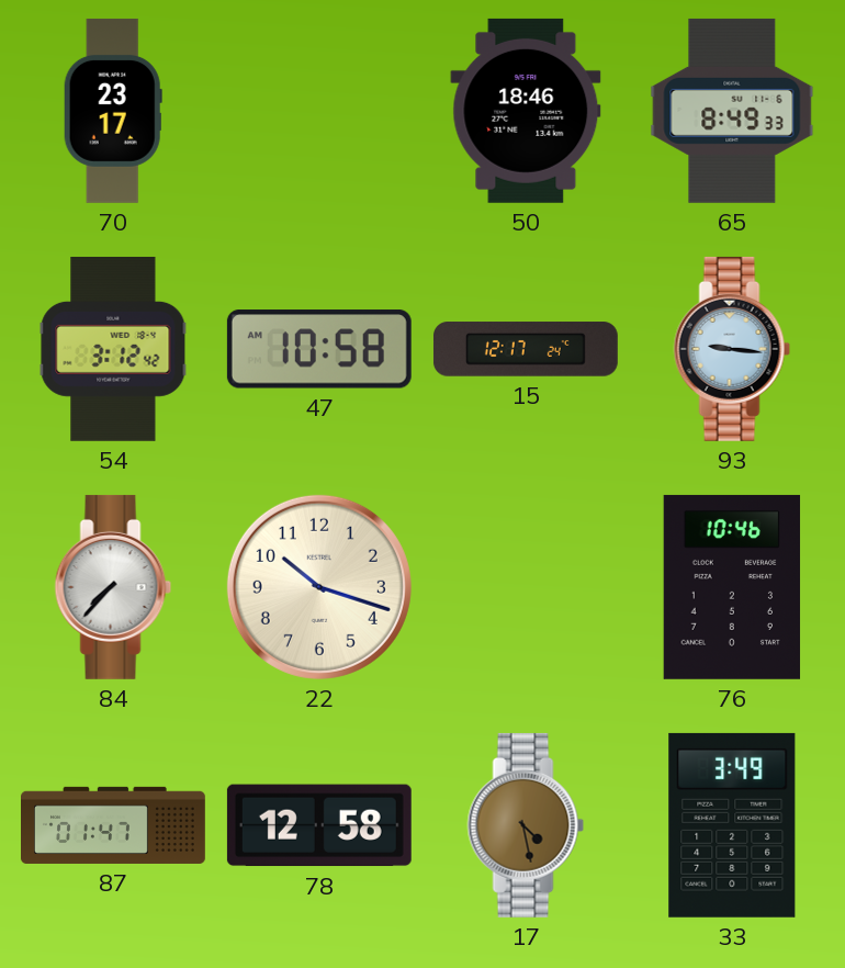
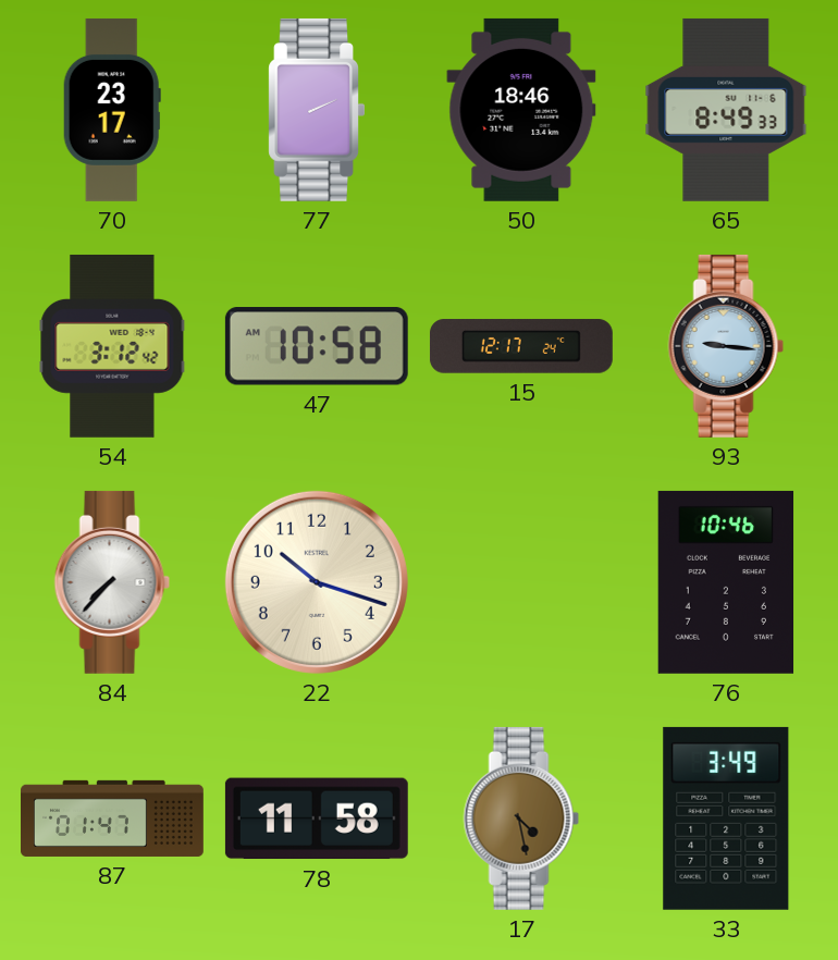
77: none -> 2:11 (316, 110)
78: 12:58 -> 11:58 (317, 819)
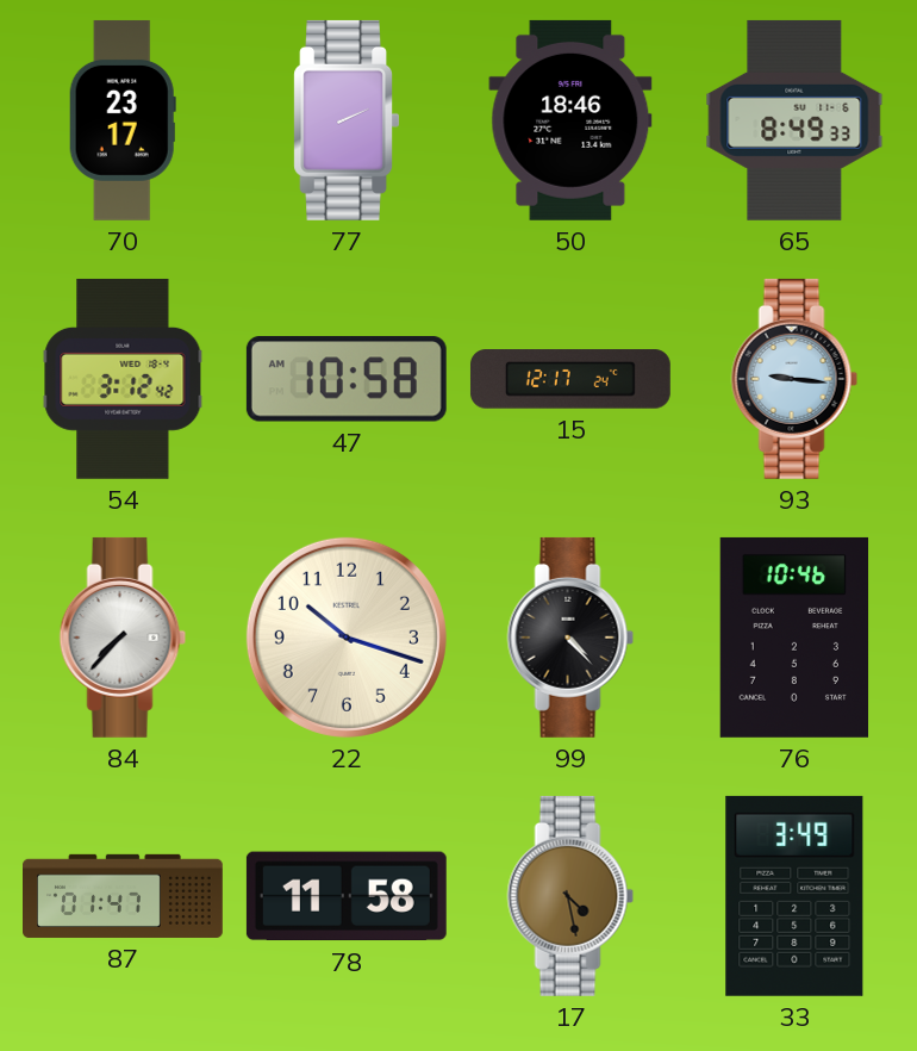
99: none -> 4:23 (570, 638)
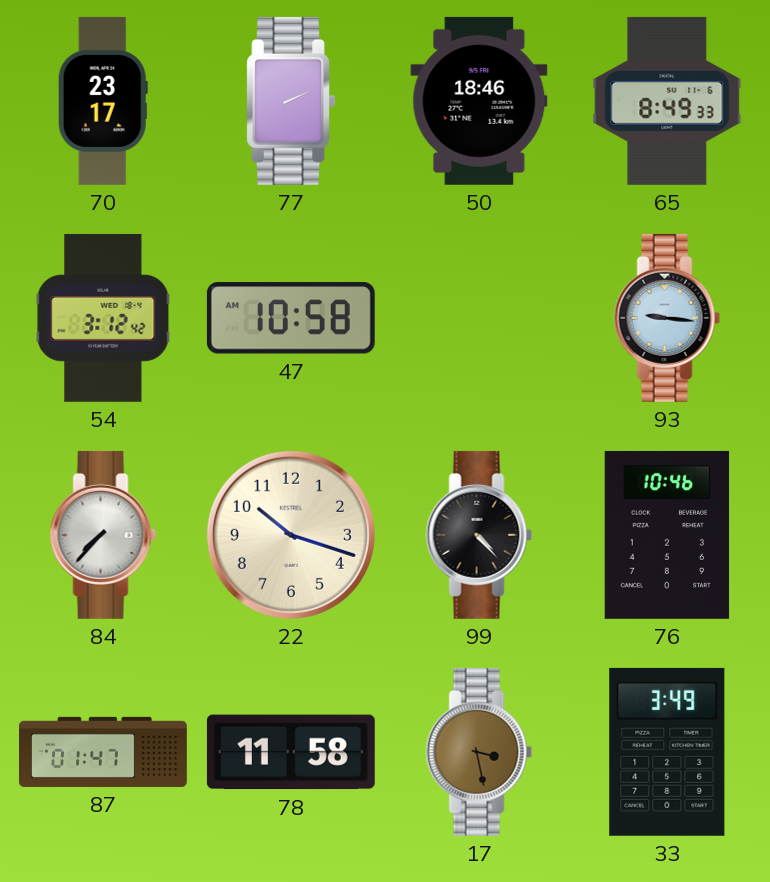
15: 12:17 -> none (570, 379)
17: 4:28 -> 3:28 (479, 752)
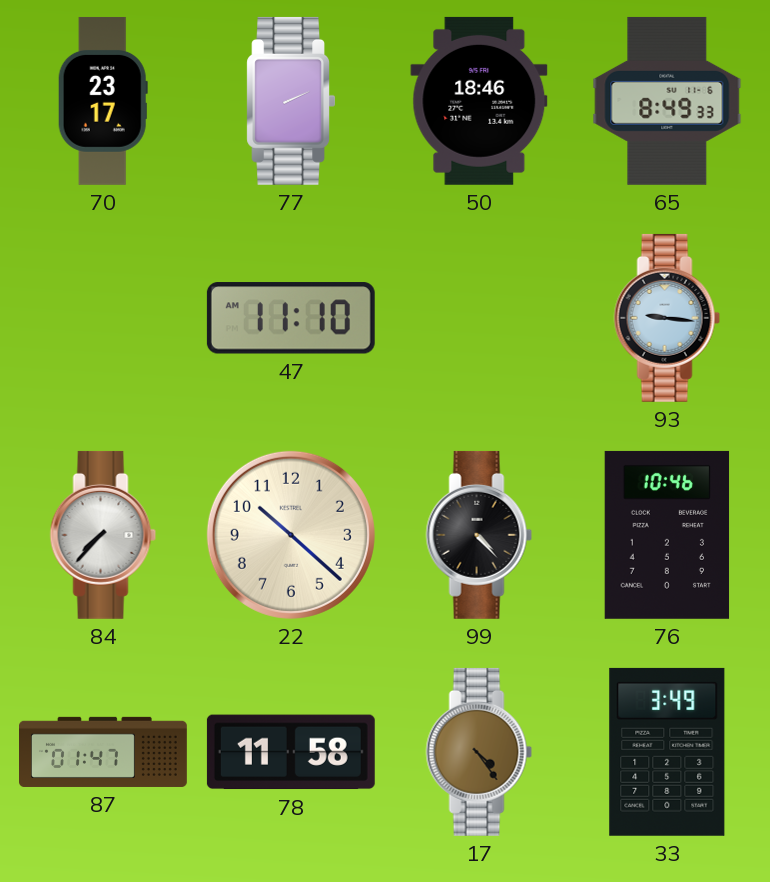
54: 3:12 -> none (103, 318)
47: 10:58 -> 11:10 (291, 318)
22: 10:18 -> 10:22 (291, 535)
17: 3:28 -> 4:24 (479, 752)
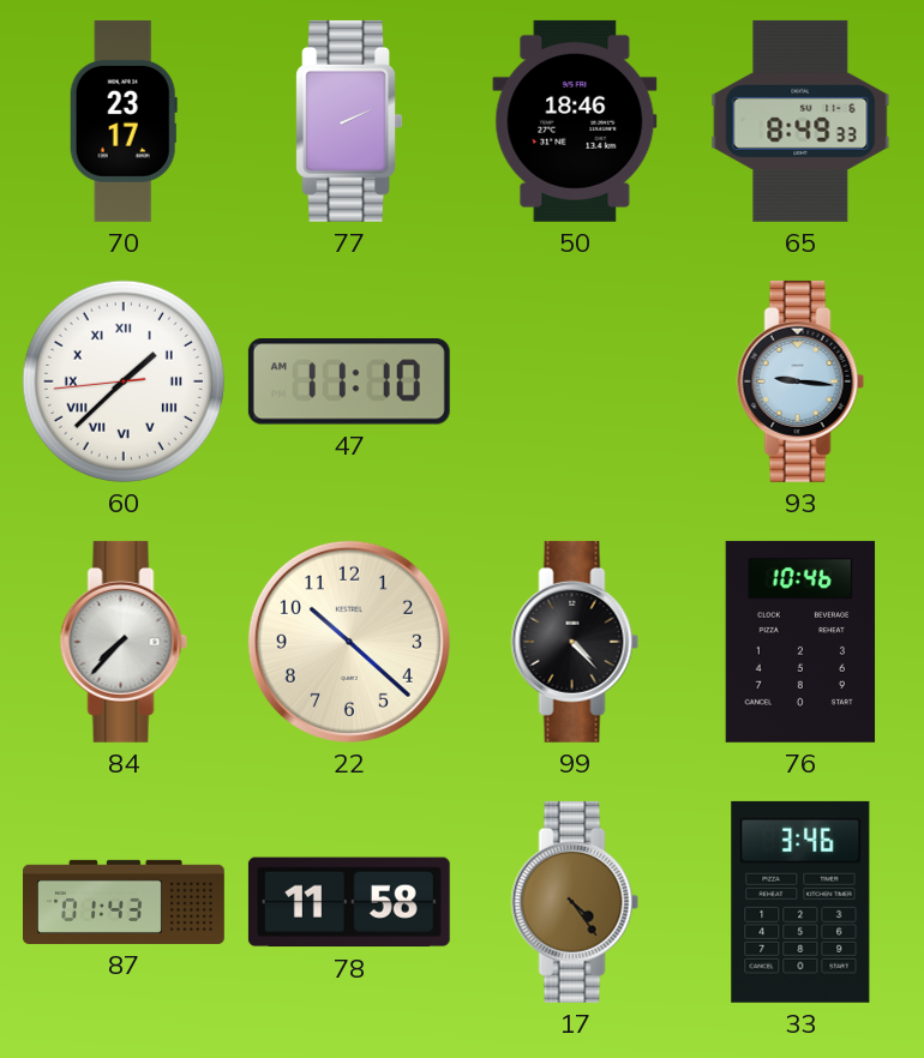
60: none -> 1:37 (124, 381)
87: 01:47 -> 01:43 (125, 902)
33: 3:49 -> 3:46 (800, 902)
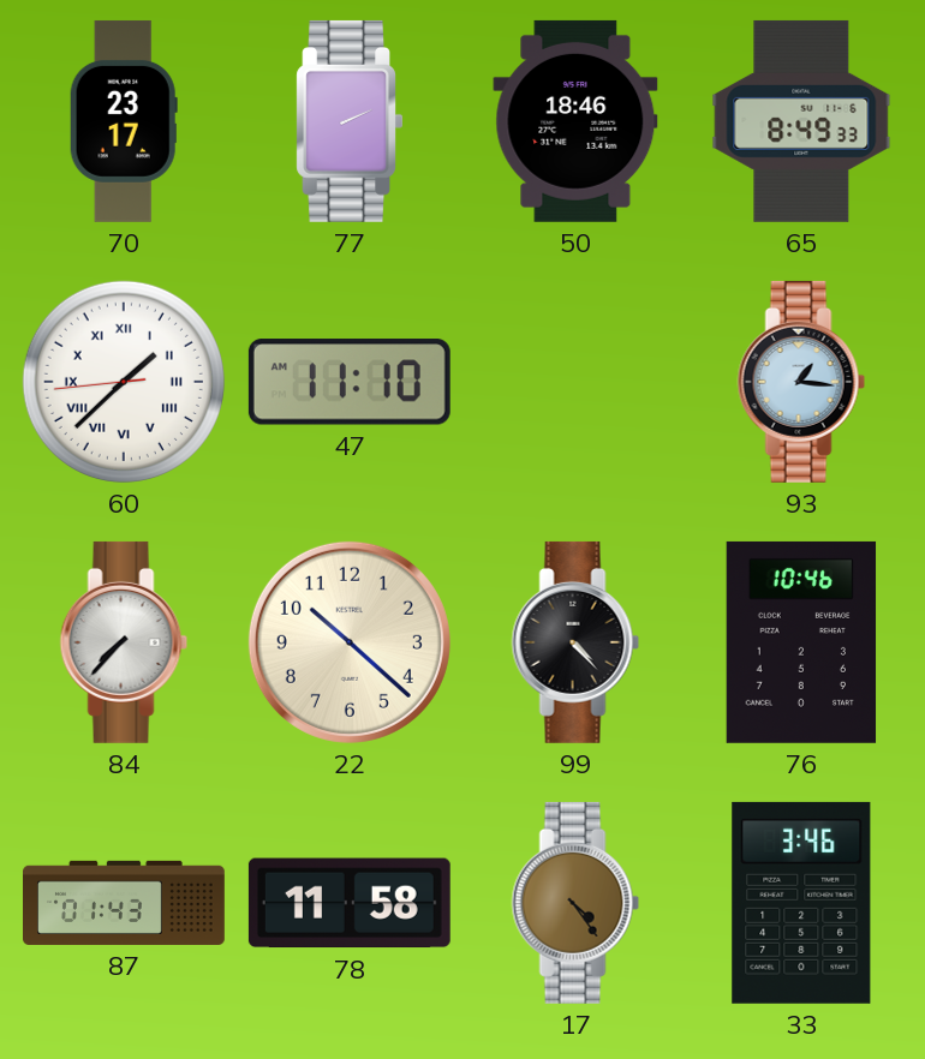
93: 9:16 -> 1:16 (801, 382)
